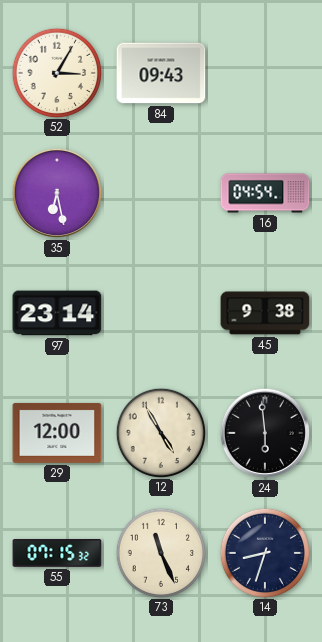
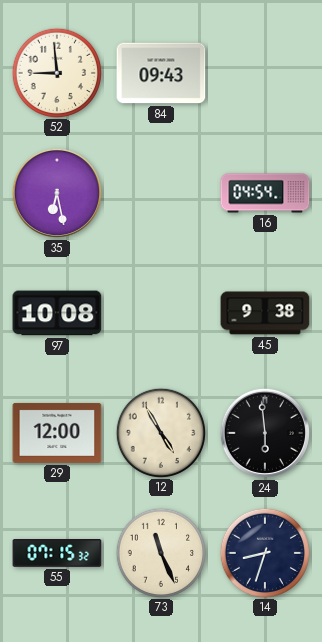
52: 3:05 -> 8:59 (56, 72)
97: 23:14 -> 10:08 (57, 313)
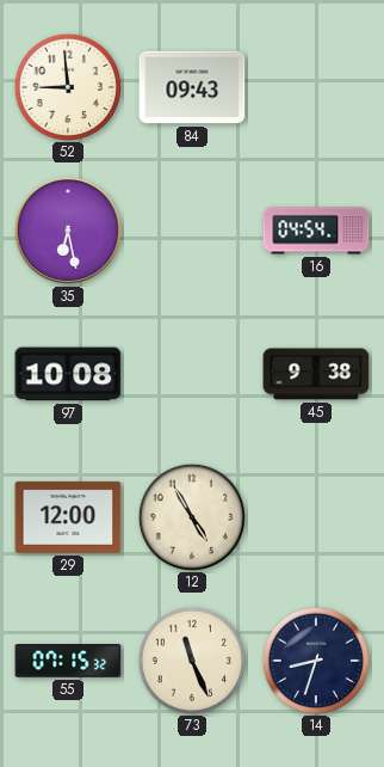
24: 5:59 -> none (265, 433)
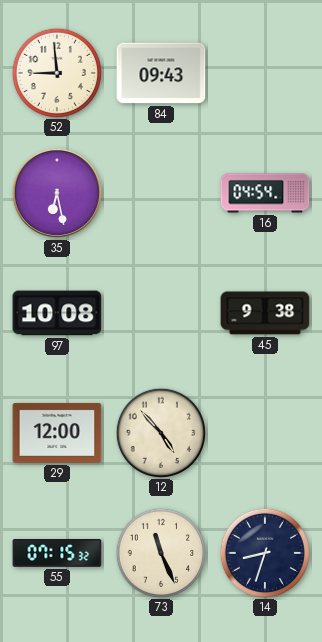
12: 4:55 -> 4:53 (160, 432)
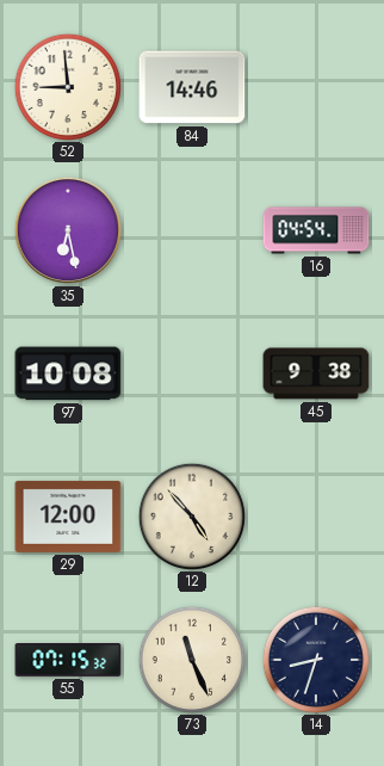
84: 09:43 -> 14:46 (192, 87)
